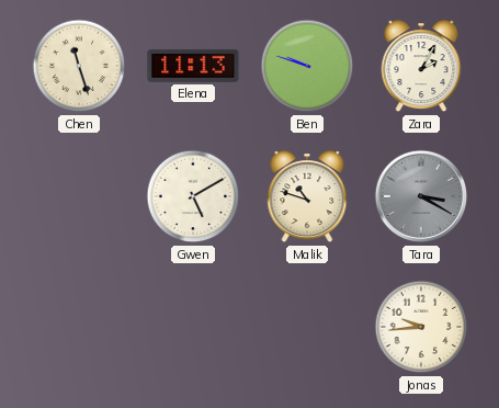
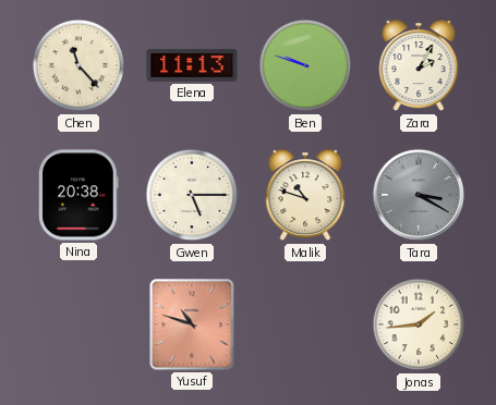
Chen: 11:27 -> 11:23 (78, 65)
Nina: none -> 20:38 (80, 195)
Gwen: 5:10 -> 5:15 (192, 195)
Yusuf: none -> 10:48 (192, 324)
Jonas: 9:44 -> 1:44 (419, 324)
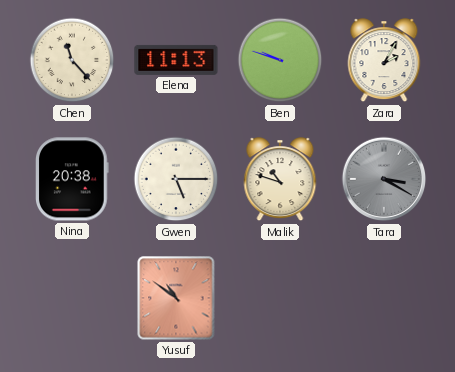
Yusuf: 10:48 -> 10:51 (176, 298)
Jonas: 1:44 -> none (419, 324)
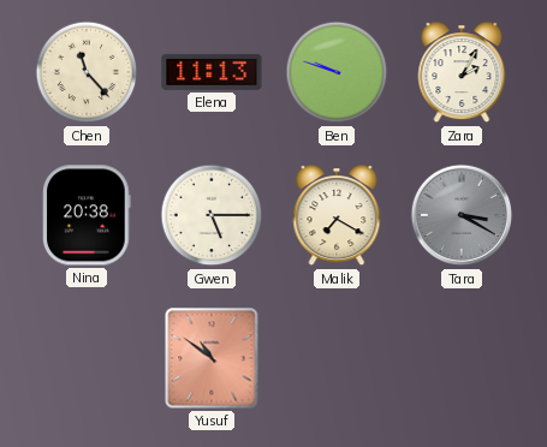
Malik: 10:48 -> 7:20 (337, 216)
